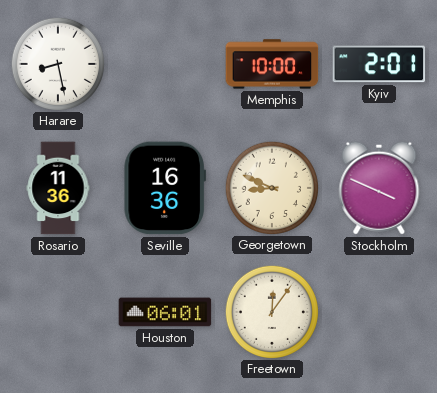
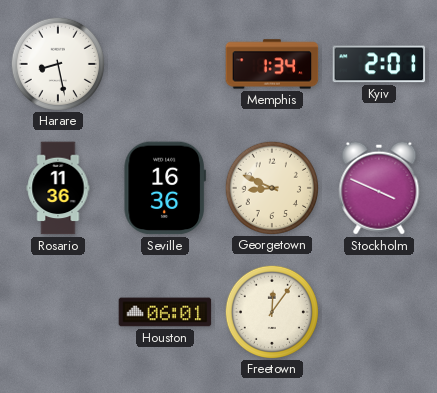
Memphis: 10:00 -> 1:34 (272, 64)
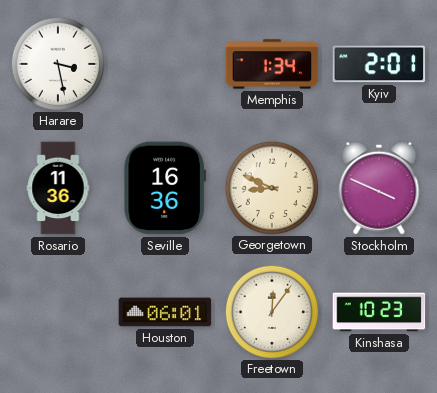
Harare: 8:28 -> 3:28 (57, 63)
Kinshasa: none -> 10:23 (379, 312)
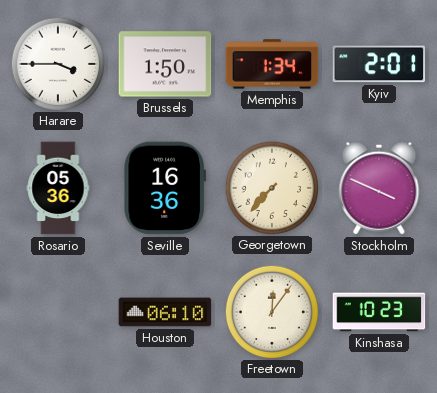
Harare: 3:28 -> 3:45 (57, 63)
Brussels: none -> 1:50 (165, 64)
Rosario: 11:36 -> 05:36 (58, 188)
Georgetown: 8:49 -> 7:37 (271, 187)
Houston: 06:01 -> 06:10 (165, 312)
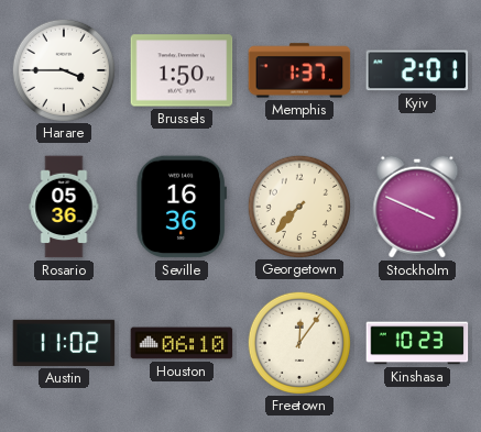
Memphis: 1:34 -> 1:37 (299, 70)
Austin: none -> 11:02 (64, 343)
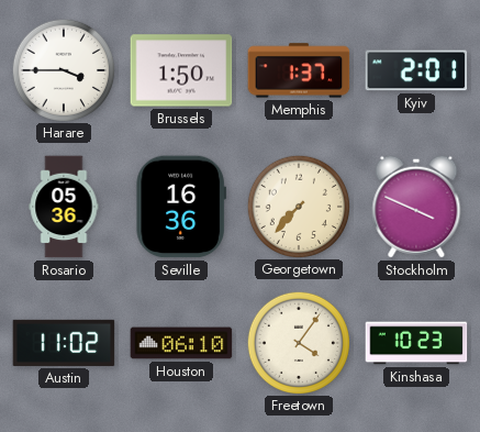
Freetown: 12:06 -> 4:06 (298, 342)
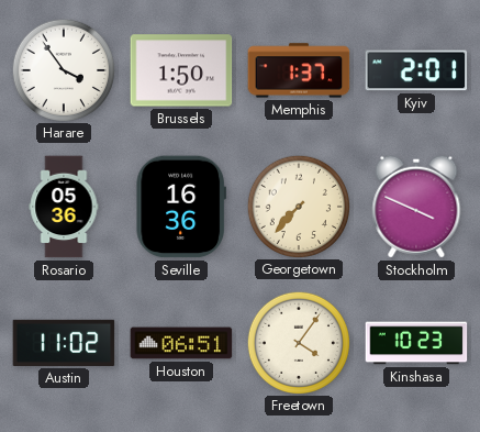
Harare: 3:45 -> 3:54 (63, 69)
Houston: 06:10 -> 06:51 (181, 343)
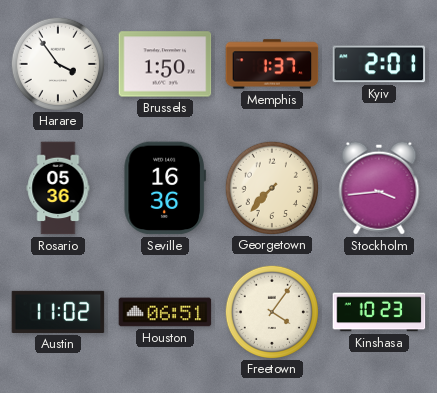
Stockholm: 3:49 -> 3:44 (379, 188)
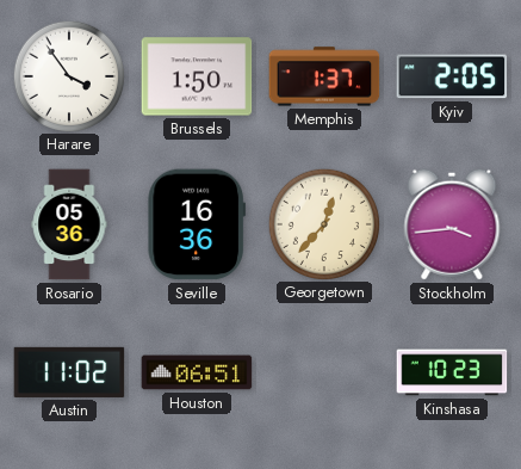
Kyiv: 2:01 -> 2:05 (452, 76)
Georgetown: 7:37 -> 12:37 (323, 223)
Freetown: 4:06 -> none (271, 311)
